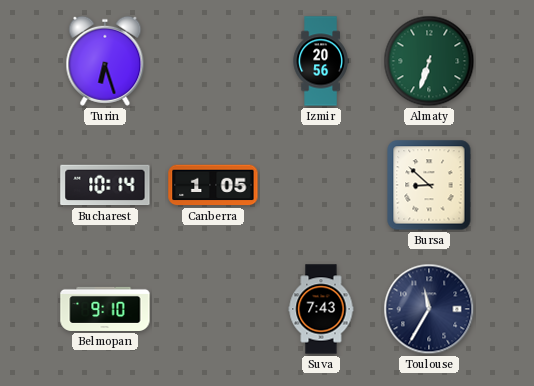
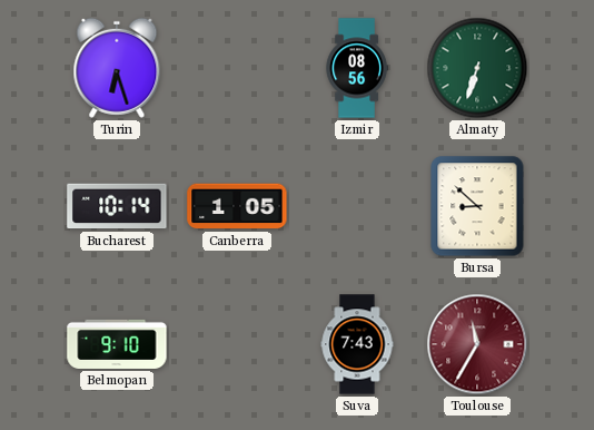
Izmir: 20:56 -> 08:56 (357, 68)
Toulouse dial: navy -> burgundy (477, 344)
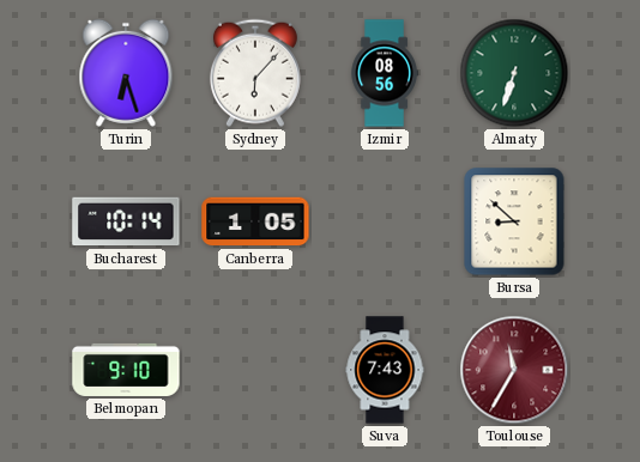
Sydney: none -> 6:07 (255, 73)
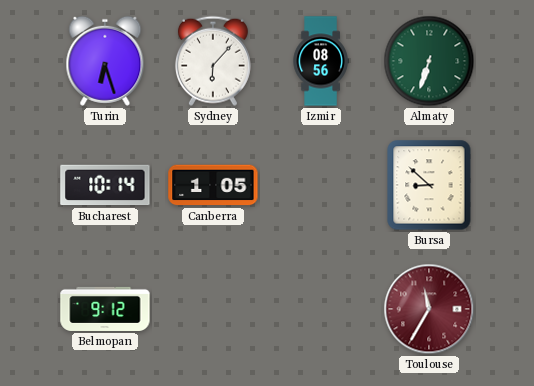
Belmopan: 9:10 -> 9:12 (105, 309)
Suva: 7:43 -> none (385, 370)
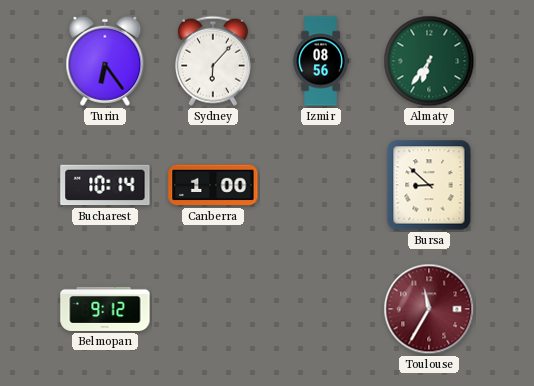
Turin: 6:27 -> 6:24 (105, 61)
Almaty: 6:33 -> 6:36 (429, 61)
Canberra: 1:05 -> 1:00 (213, 185)
